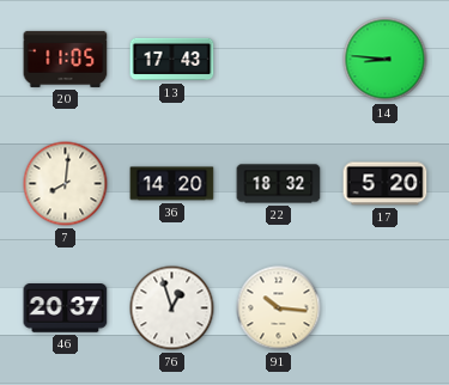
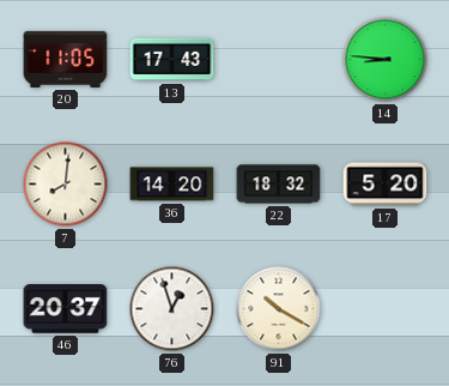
91: 10:16 -> 10:20 (279, 309)
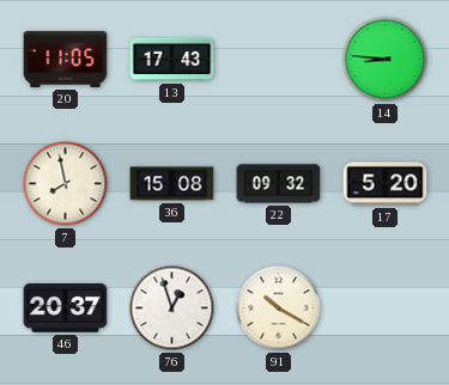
7: 8:01 -> 7:58 (66, 184)
36: 14:20 -> 15:08 (172, 184)
22: 18:32 -> 09:32 (279, 184)
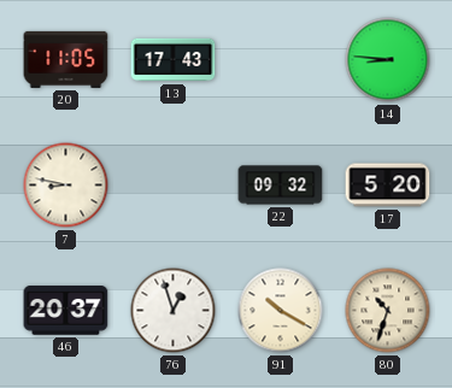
7: 7:58 -> 8:47 (66, 186)
36: 15:08 -> none (172, 184)
80: none -> 10:33 (388, 311)
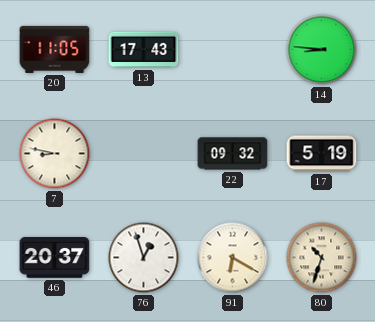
17: 5:20 -> 5:19 (322, 154)
91: 10:20 -> 6:20 (233, 258)
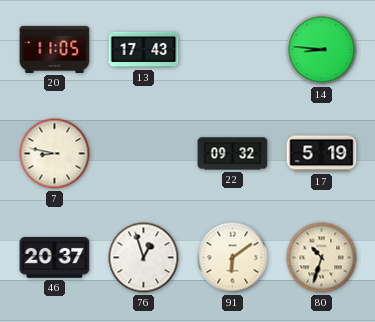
91: 6:20 -> 6:09 (233, 258)
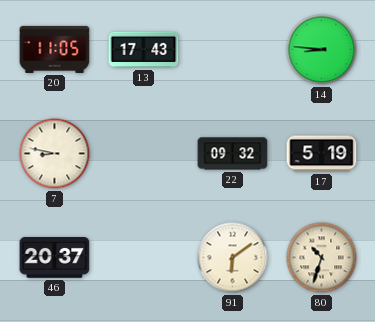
76: 12:57 -> none (144, 258)
